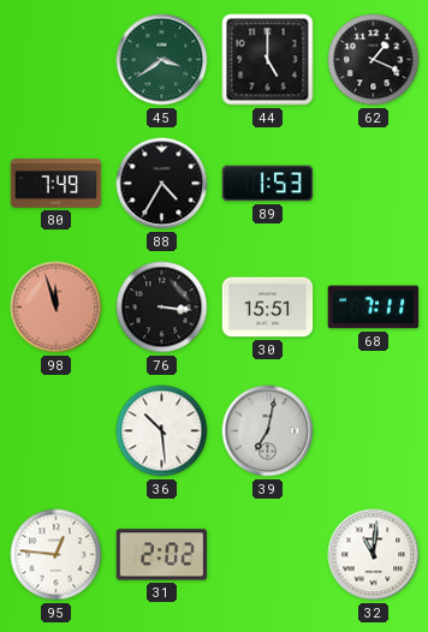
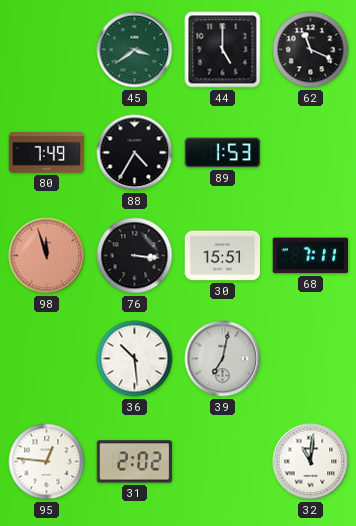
62: 1:19 -> 11:19 (311, 50)
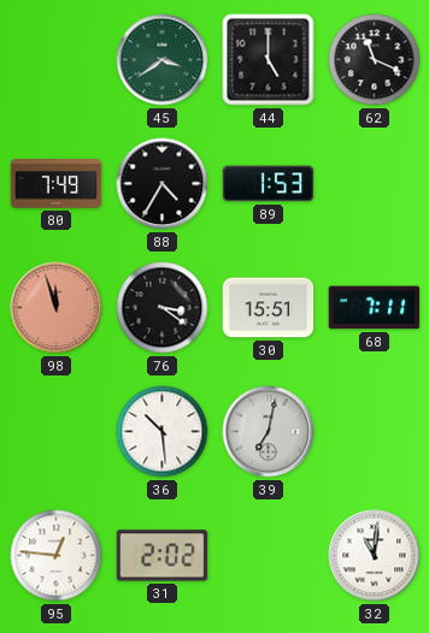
76: 3:16 -> 3:21 (163, 308)
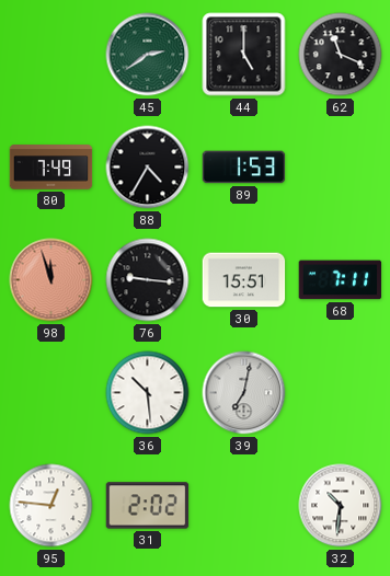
45: 3:39 -> 2:39 (148, 55)
76: 3:21 -> 9:16 (148, 280)
32: 11:01 -> 10:31 (341, 506)
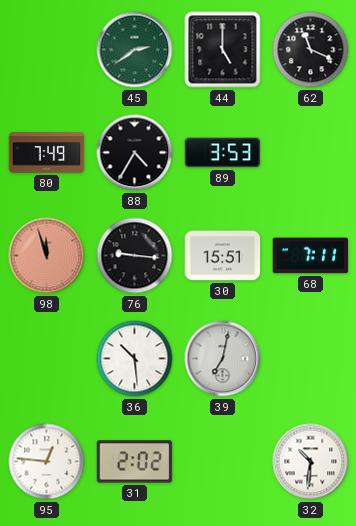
89: 1:53 -> 3:53 (223, 153)
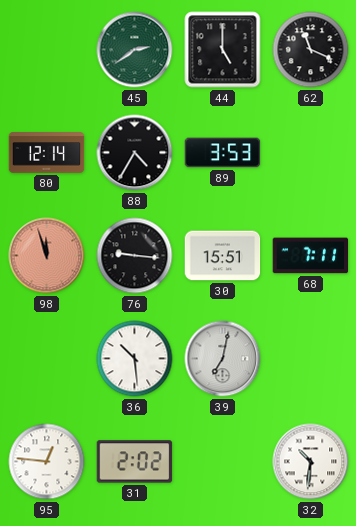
80: 7:49 -> 12:14 (47, 153)
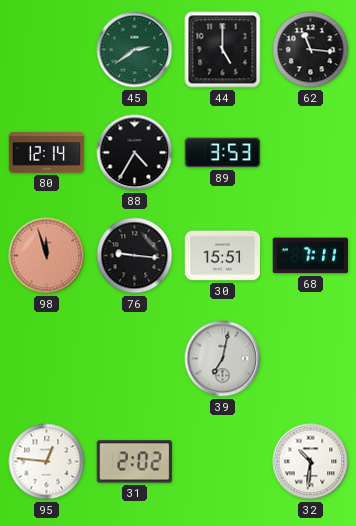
62: 11:19 -> 11:16 (311, 50)
36: 10:29 -> none (135, 359)
